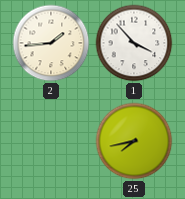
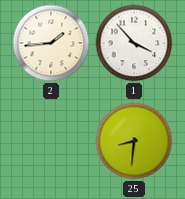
25: 7:43 -> 8:31 (134, 141)
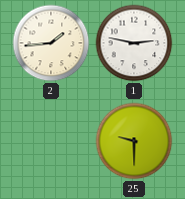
1: 3:53 -> 2:47 (134, 43)
25: 8:31 -> 9:30 (134, 141)
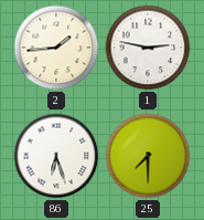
86: none -> 6:27 (56, 156)
25: 9:30 -> 7:30 (148, 156)
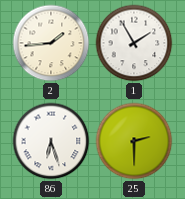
1: 2:47 -> 1:55 (134, 43)
25: 7:30 -> 2:30 (134, 141)
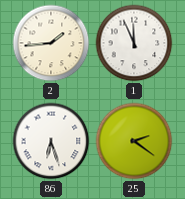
1: 1:55 -> 11:56 (134, 43)
25: 2:30 -> 2:21 (134, 141)
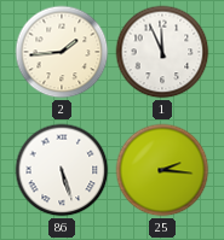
86: 6:27 -> 5:27 (62, 170)
25: 2:21 -> 2:16 (162, 170)
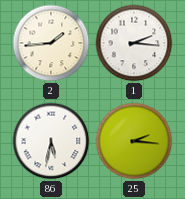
1: 11:56 -> 2:16 (134, 43)
86: 5:27 -> 5:32 (51, 141)
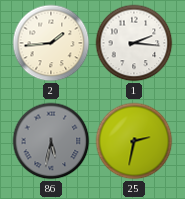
86 dial: white -> grey (51, 141)
25: 2:16 -> 2:32 (134, 141)
